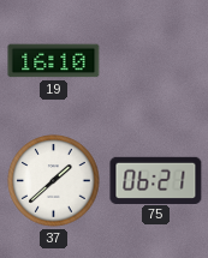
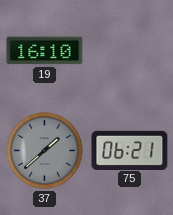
37 dial: white -> grey (45, 151)
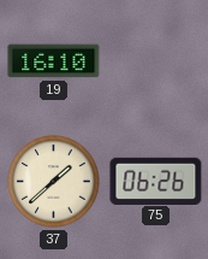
37 dial: grey -> cream (54, 182)
75: 06:21 -> 06:26 (156, 181)
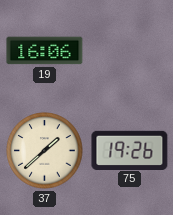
19: 16:10 -> 16:06 (45, 51)
75: 06:26 -> 19:26 (130, 150)
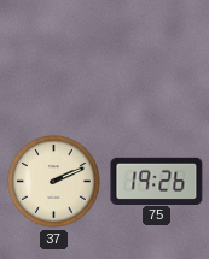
19: 16:06 -> none (45, 51)
37: 1:38 -> 2:11 (54, 182)
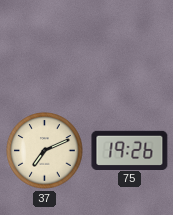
37: 2:11 -> 7:11 (45, 151)
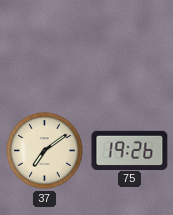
37: 7:11 -> 7:09 (45, 151)
